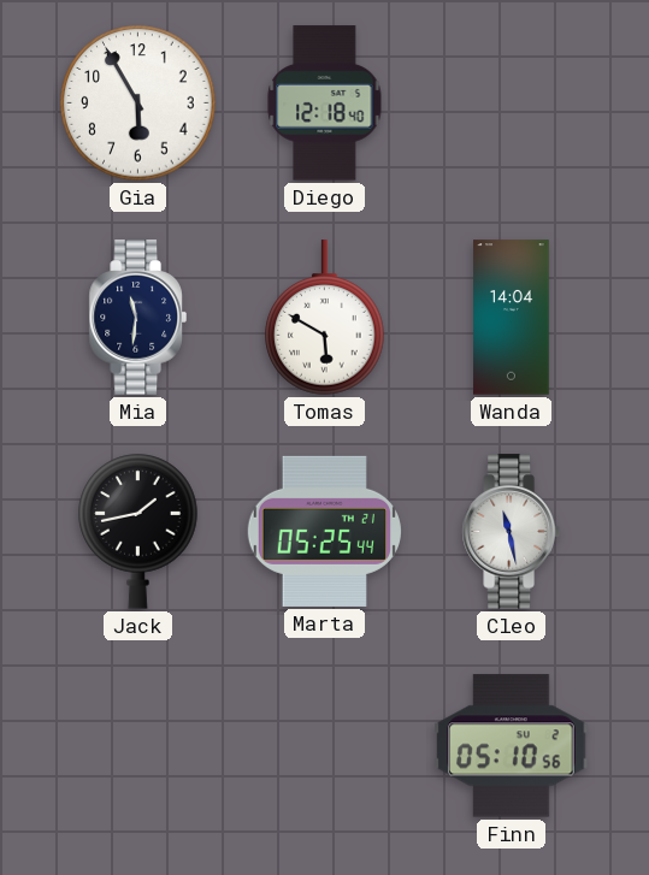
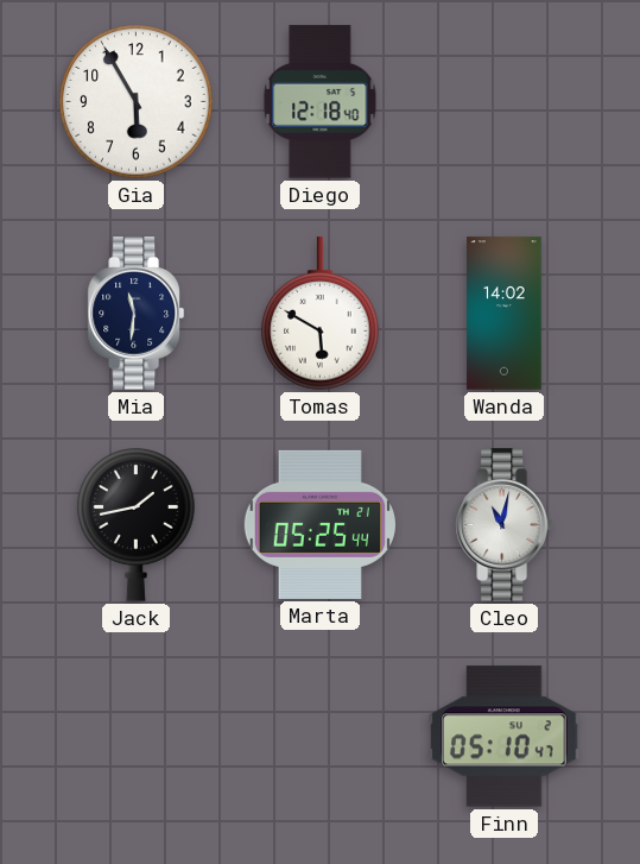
Wanda: 14:04 -> 14:02 (505, 314)
Cleo: 11:28 -> 11:02 (503, 525)
Finn: 05:10:56 -> 05:10:47 (505, 737)
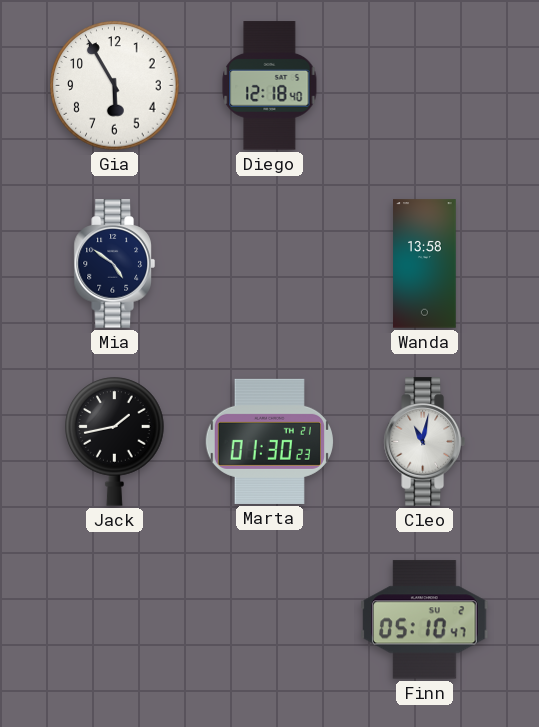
Mia: 11:31 -> 4:51 (114, 264)
Tomas: 5:50 -> none (321, 314)
Wanda: 14:02 -> 13:58 (425, 264)
Marta: 05:25 -> 01:30 (269, 441)
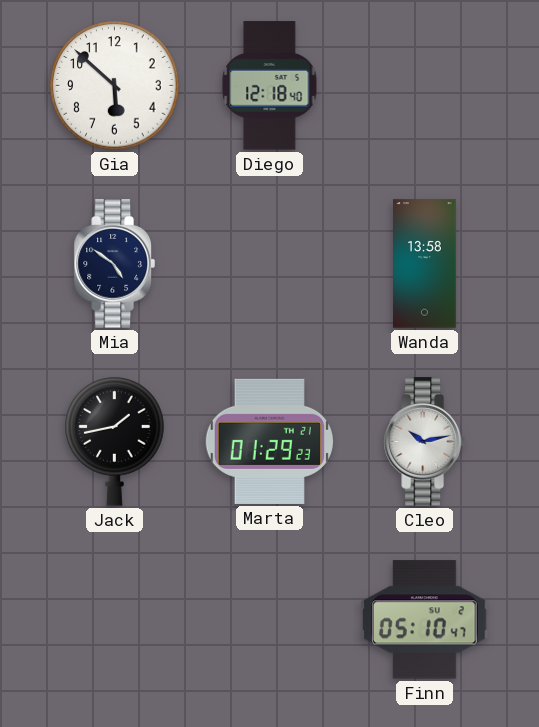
Gia: 5:55 -> 5:52 (115, 86)
Marta: 01:30 -> 01:29 (269, 441)
Cleo: 11:02 -> 10:13 (424, 442)
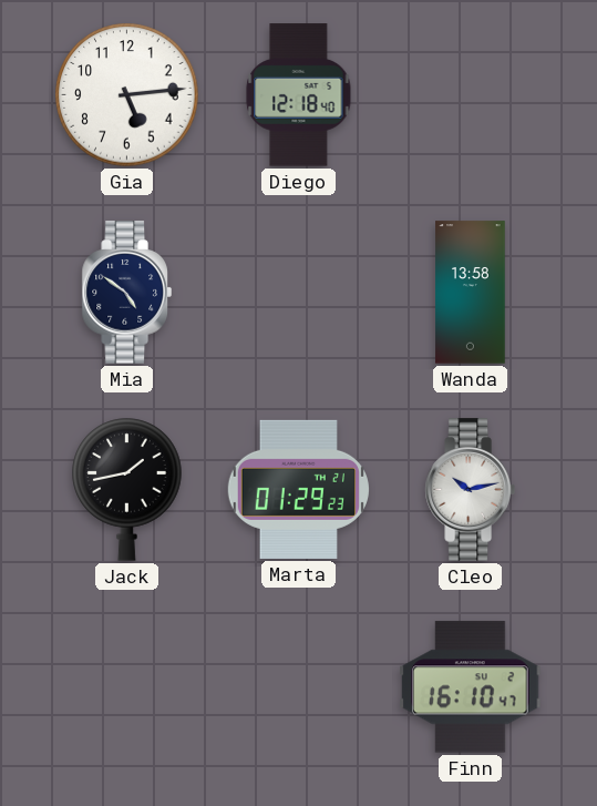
Gia: 5:52 -> 5:14 (127, 95)
Finn: 05:10 -> 16:10 (471, 687)
